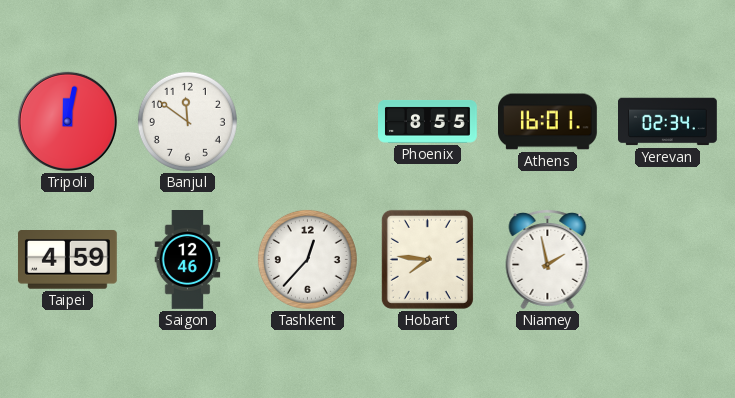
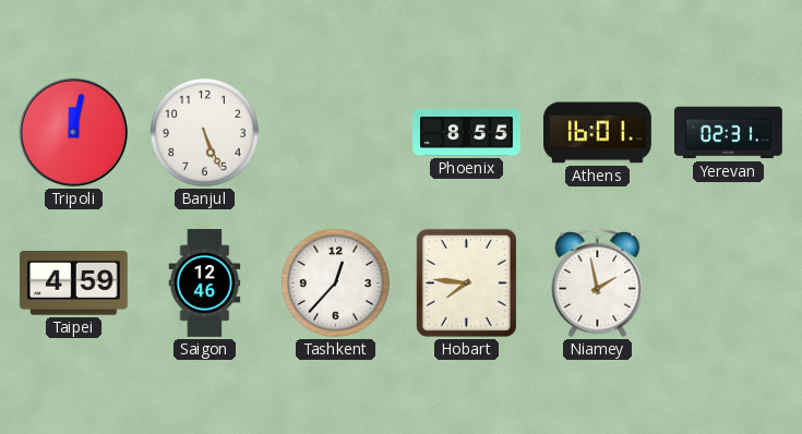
Banjul: 11:51 -> 5:26 (204, 132)
Yerevan: 02:34 -> 02:31 (729, 133)
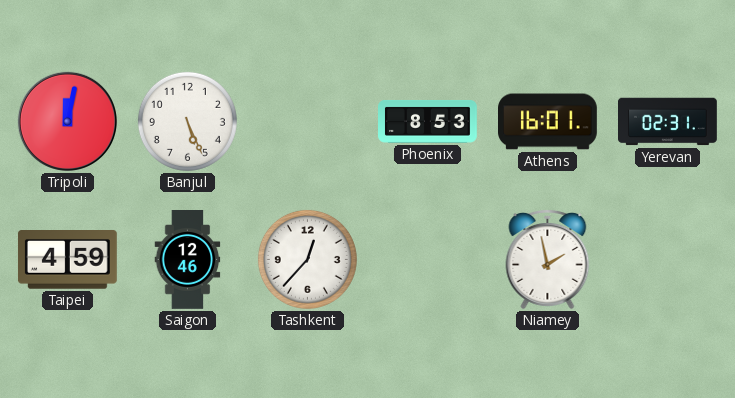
Phoenix: 8:55 -> 8:53 (428, 121)
Hobart: 7:46 -> none (466, 282)
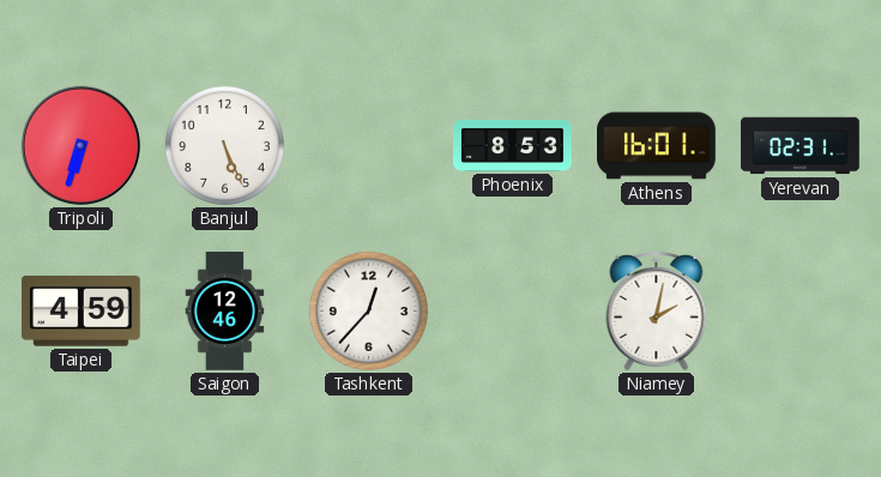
Tripoli: 12:02 -> 6:33 (80, 145)
Niamey: 1:58 -> 2:02 (657, 310)
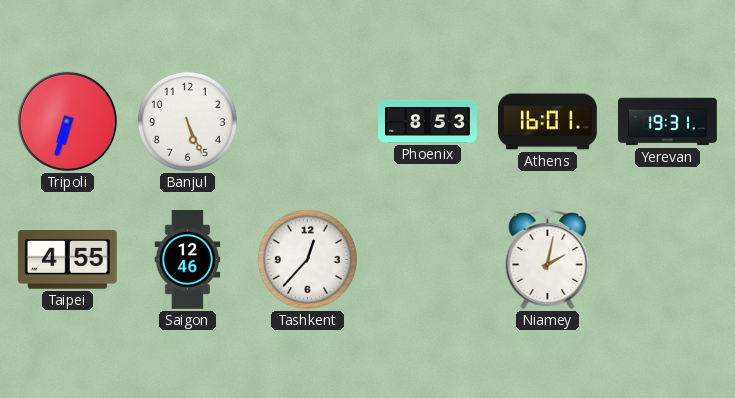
Yerevan: 02:31 -> 19:31 (668, 122)
Taipei: 4:59 -> 4:55 (67, 260)
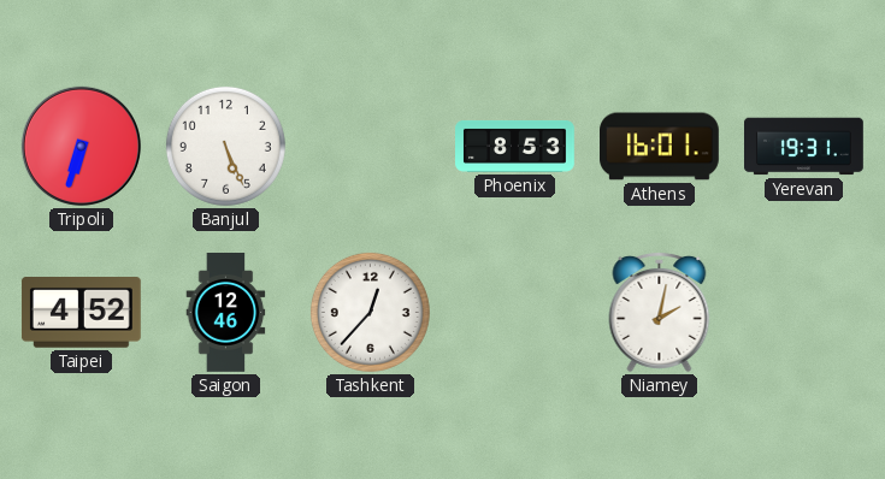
Taipei: 4:55 -> 4:52 (81, 313)
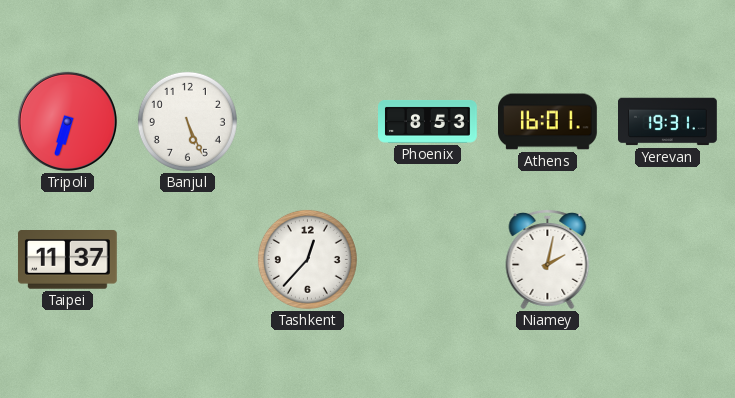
Taipei: 4:52 -> 11:37 (67, 260)
Saigon: 12:46 -> none (226, 313)
